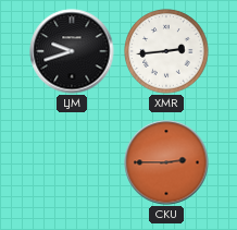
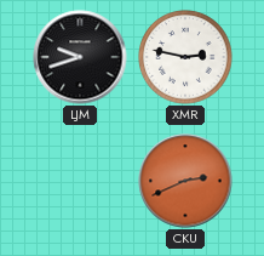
XMR: 2:44 -> 2:47 (185, 57)
CKU: 2:45 -> 2:41 (185, 181)
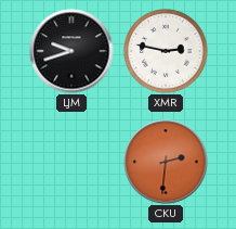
CKU: 2:41 -> 2:31 (166, 162)
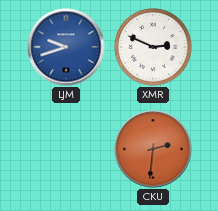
LJM dial: black -> blue (66, 47)
XMR: 2:47 -> 2:49 (153, 47)
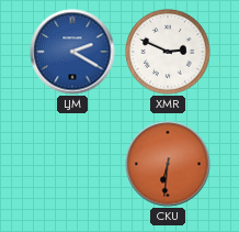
LJM: 9:42 -> 2:20 (72, 52)
CKU: 2:31 -> 6:31 (168, 164)
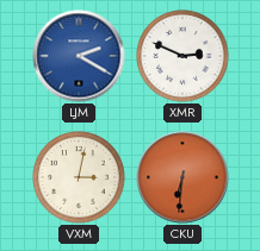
VXM: none -> 3:02 (79, 177)
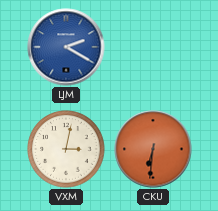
XMR: 2:49 -> none (182, 56)
